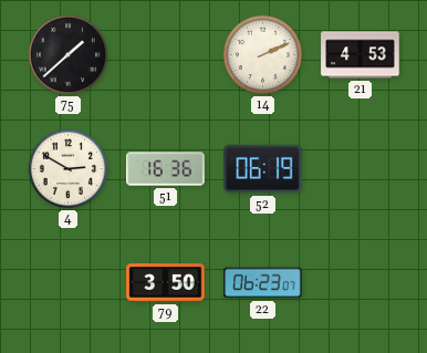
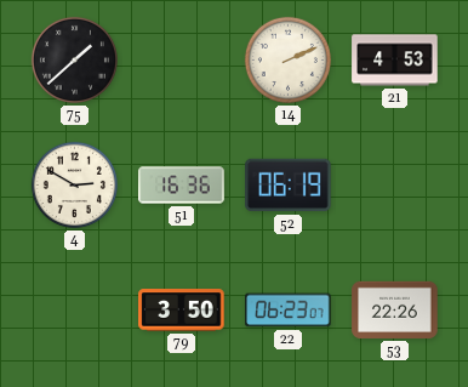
53: none -> 22:26 (395, 309)
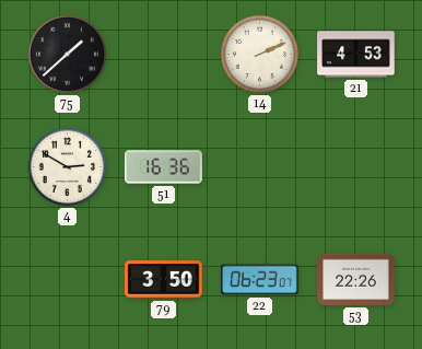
52: 06:19 -> none (289, 186)
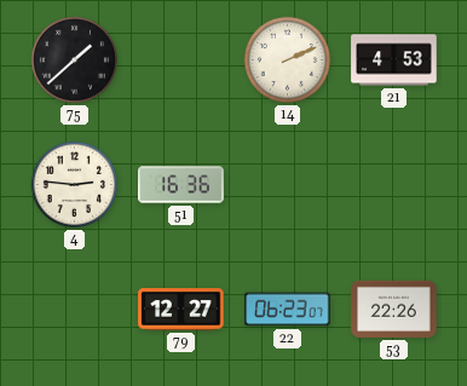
4: 2:50 -> 2:46 (74, 184)
79: 3:50 -> 12:27 (181, 310)
